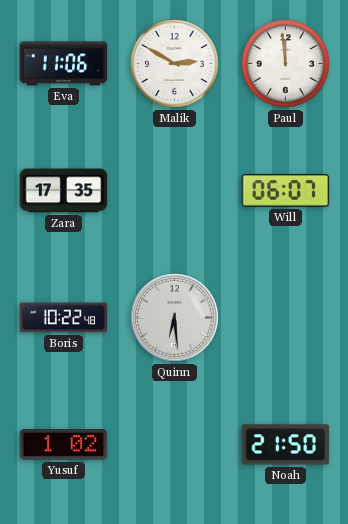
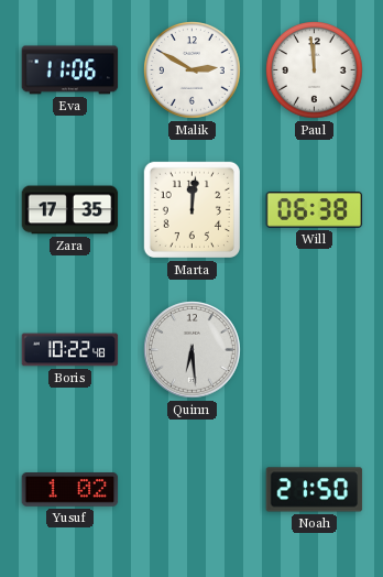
Marta: none -> 12:01 (191, 209)
Will: 06:07 -> 06:38 (315, 210)
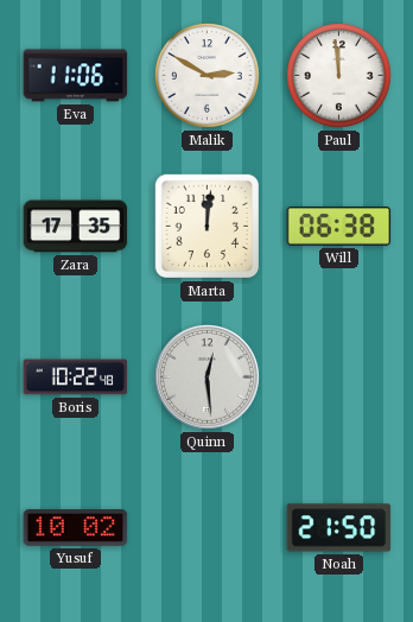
Quinn: 6:29 -> 12:29 (208, 377)
Yusuf: 1:02 -> 10:02 (76, 528)
